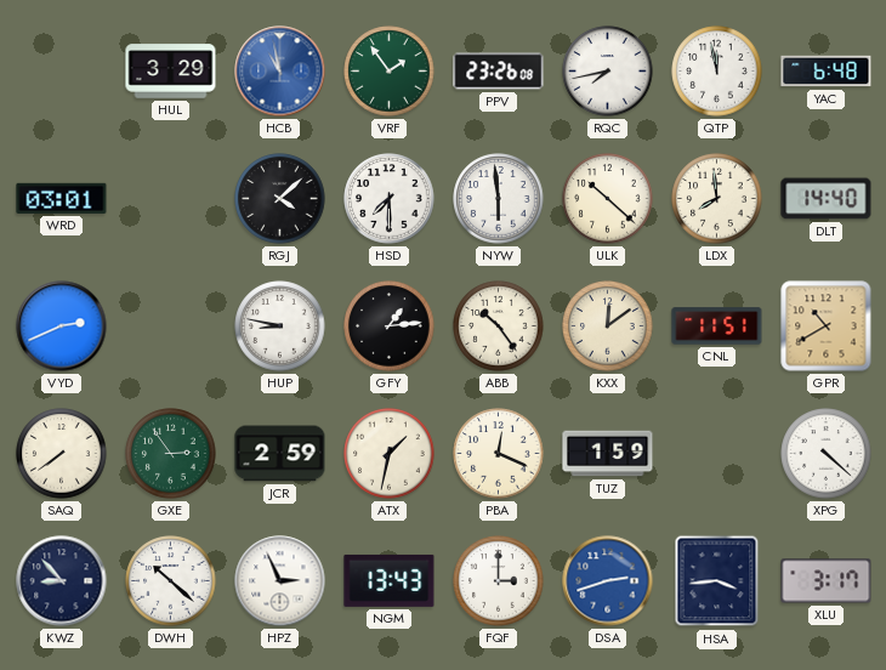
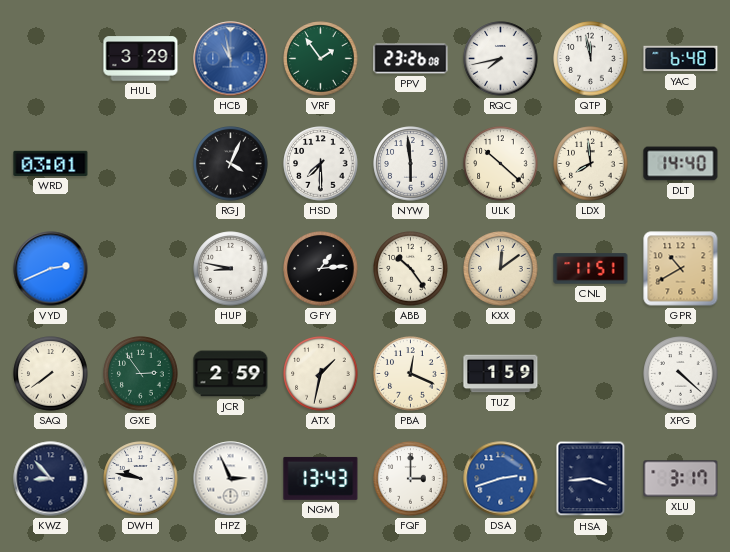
RGJ: 4:08 -> 4:04 (231, 164)
DWH: 10:22 -> 9:47 (141, 479)
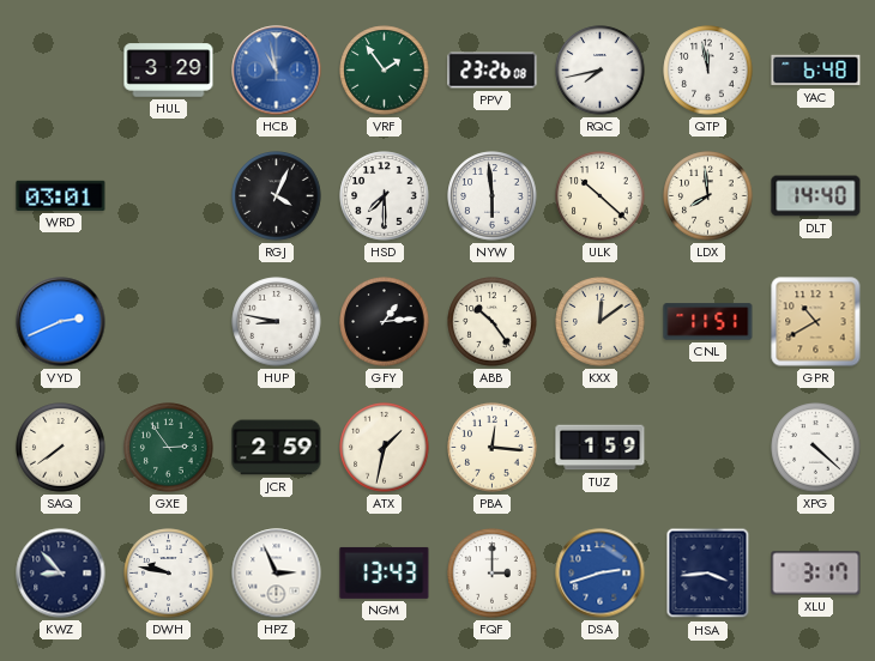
PBA: 12:19 -> 12:16 (493, 448)
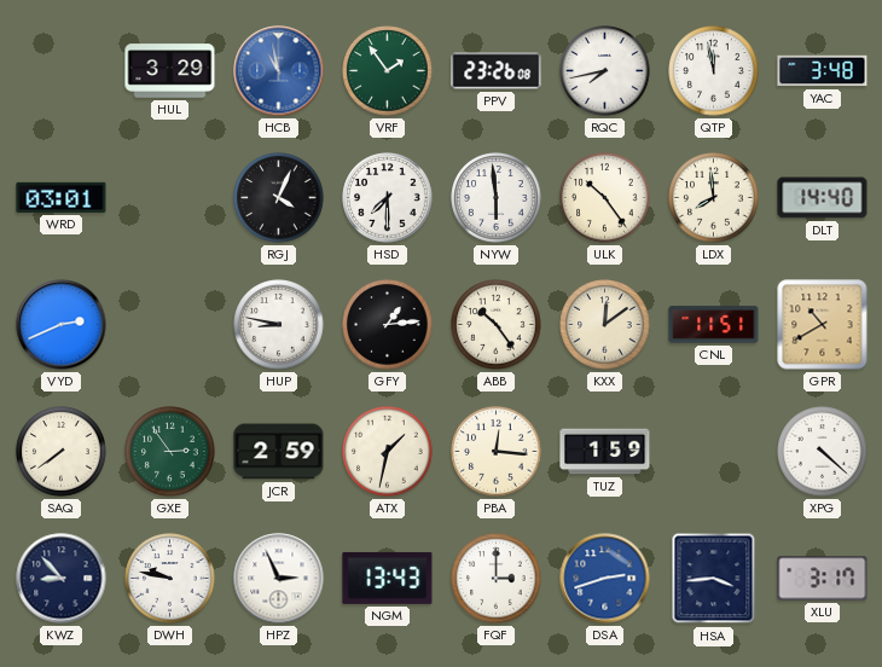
YAC: 6:48 -> 3:48 (823, 71)
ULK: 10:22 -> 10:24 (605, 198)
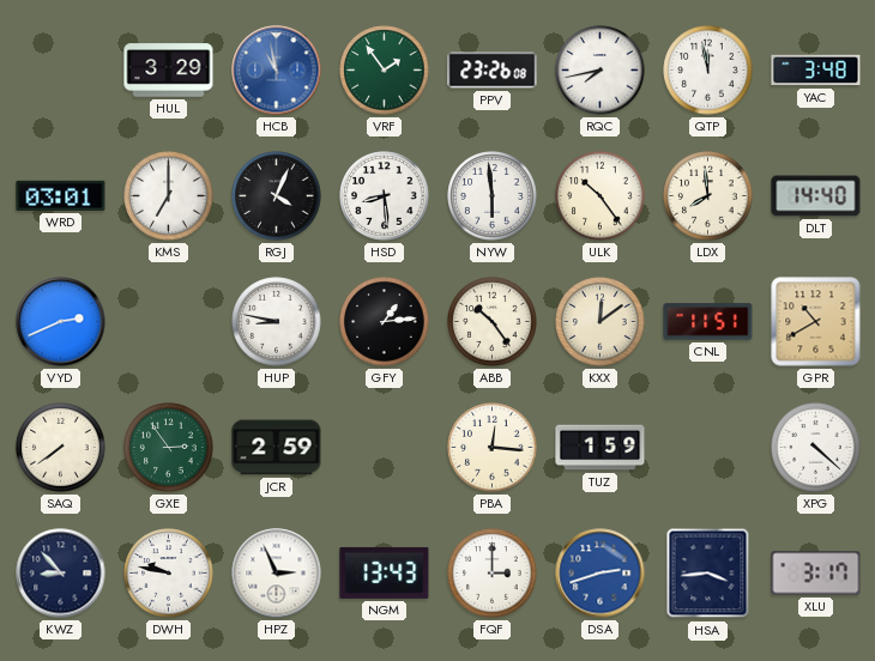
KMS: none -> 7:00 (169, 196)
HSD: 7:30 -> 8:29 (385, 196)
ATX: 1:32 -> none (388, 452)
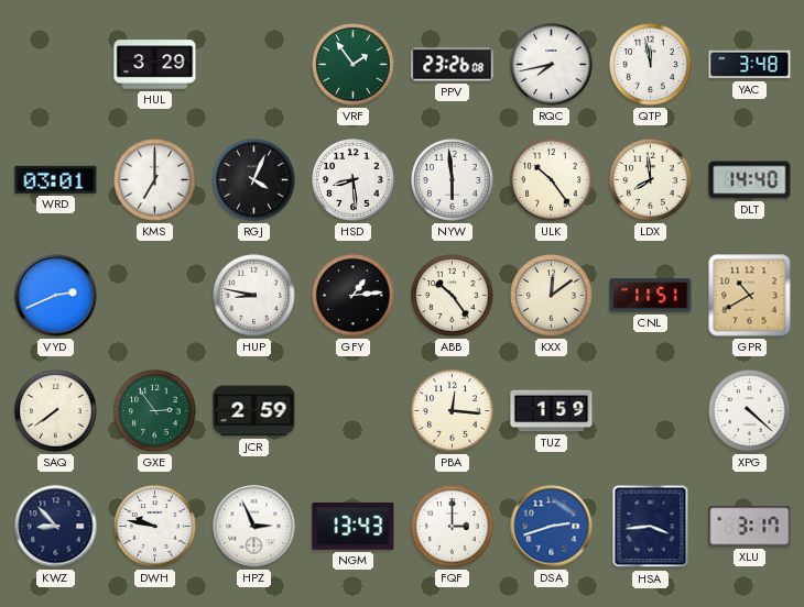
HCB: 10:58 -> none (277, 71)
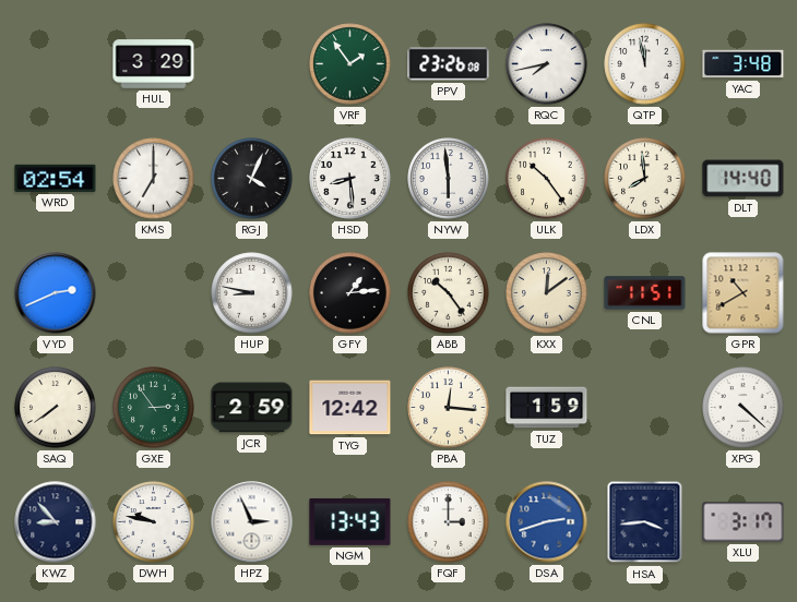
WRD: 03:01 -> 02:54 (56, 178)
TYG: none -> 12:42 (350, 408)
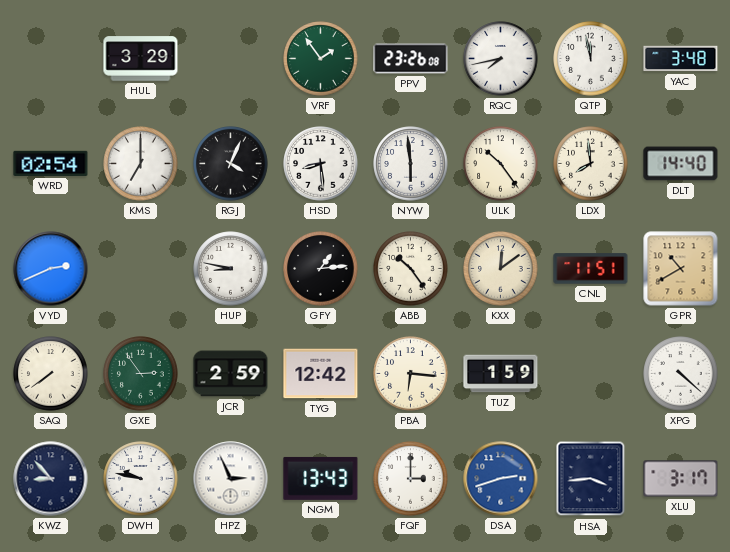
PBA: 12:16 -> 6:16 (411, 374)
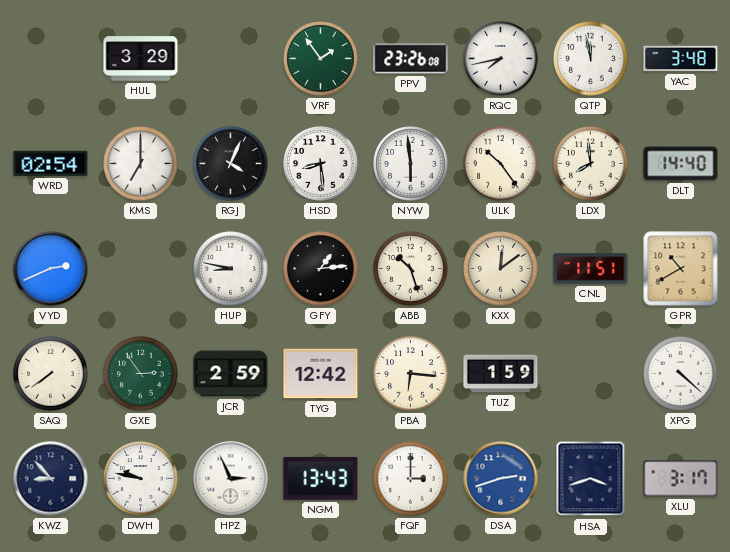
ABB: 10:24 -> 10:27 (411, 269)
HSA: 3:44 -> 3:42 (591, 479)
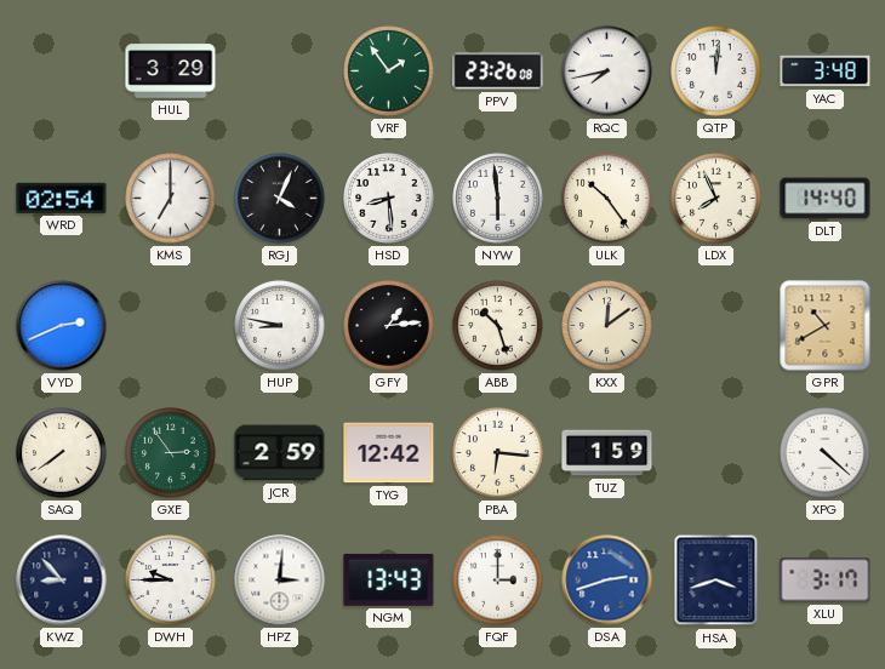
QTP: 11:58 -> 12:01 (716, 72)
LDX: 7:59 -> 7:56 (716, 199)
CNL: 11:51 -> none (591, 269)
DWH: 9:47 -> 9:45 (171, 581)
HPZ: 2:56 -> 3:01 (280, 581)
